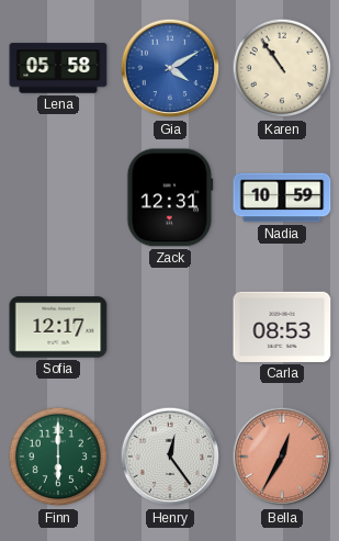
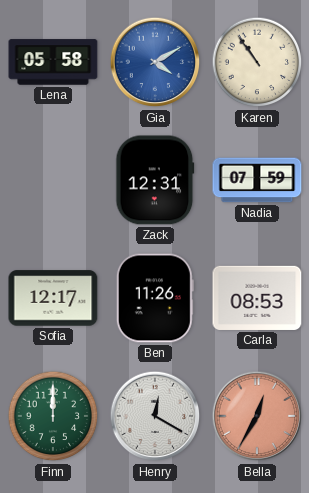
Nadia: 10:59 -> 07:59 (257, 180)
Ben: none -> 11:26 (155, 298)
Finn: 6:00 -> 12:00 (53, 416)
Henry: 12:24 -> 12:20 (155, 416)
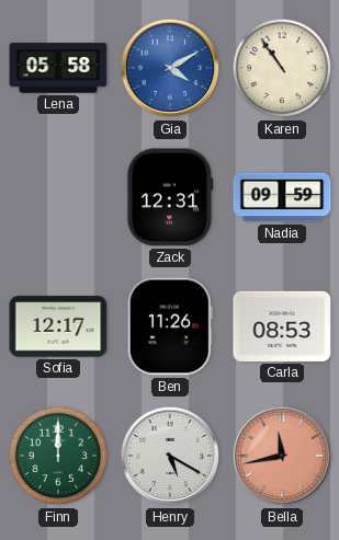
Nadia: 07:59 -> 09:59 (282, 197)
Henry: 12:20 -> 5:20 (170, 456)
Bella: 12:35 -> 11:43 (282, 456)
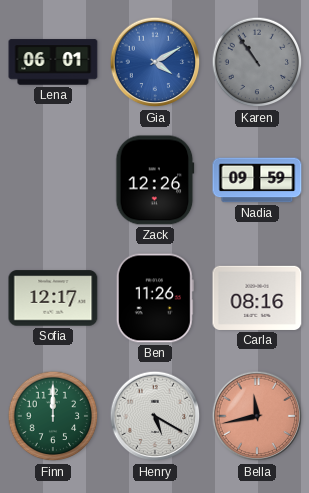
Lena: 05:58 -> 06:01 (53, 62)
Karen dial: cream -> grey (257, 62)
Zack: 12:31 -> 12:26 (155, 180)
Carla: 08:53 -> 08:16 (257, 298)
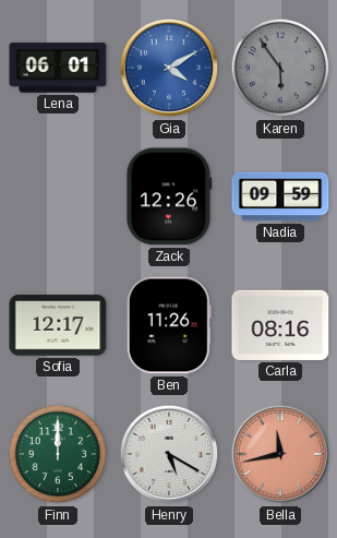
Karen: 10:54 -> 5:54 (280, 68)
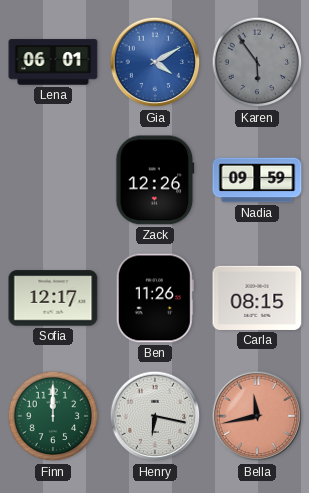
Carla: 08:16 -> 08:15 (257, 298)
Henry: 5:20 -> 6:17 (155, 416)
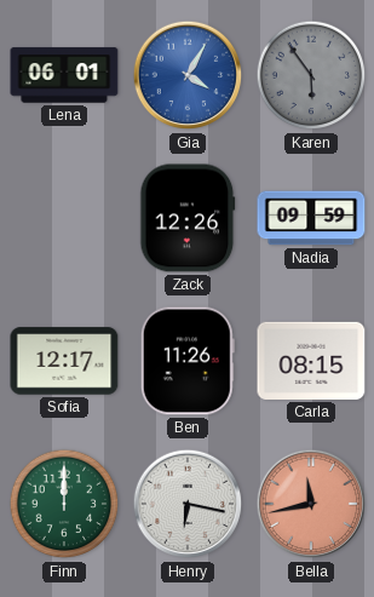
Gia: 4:10 -> 4:05 (188, 75)
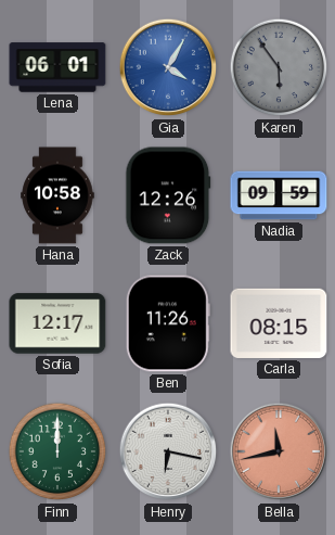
Hana: none -> 10:58 (57, 195)
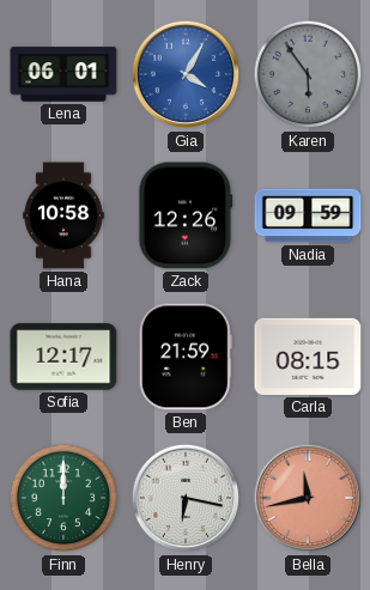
Ben: 11:26 -> 21:59 (186, 357)
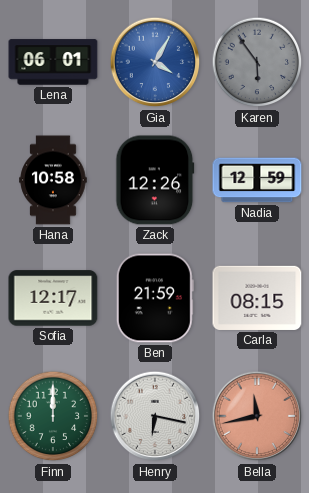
Nadia: 09:59 -> 12:59 (257, 180)
